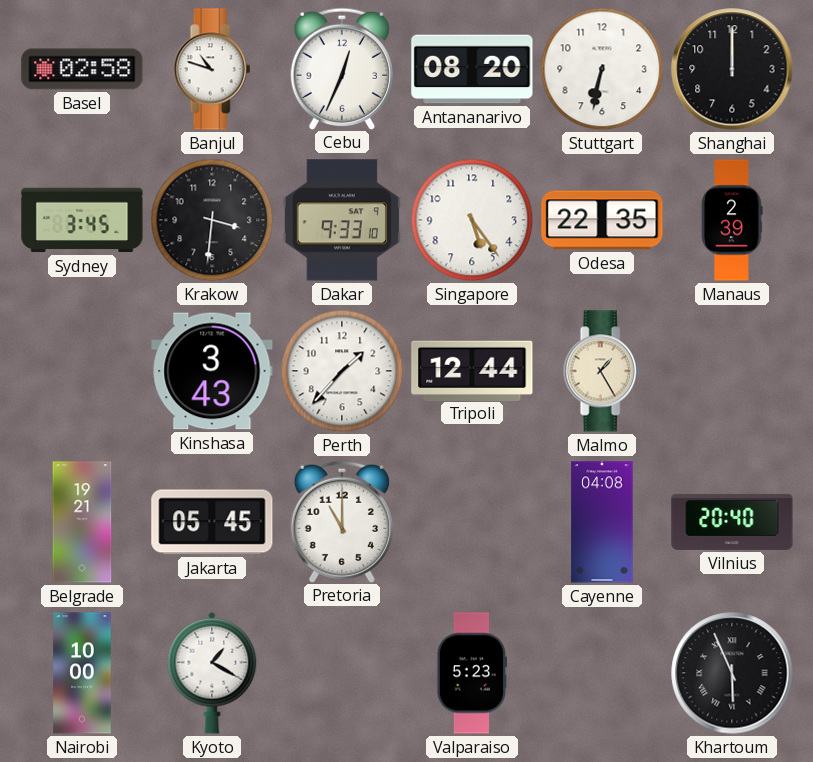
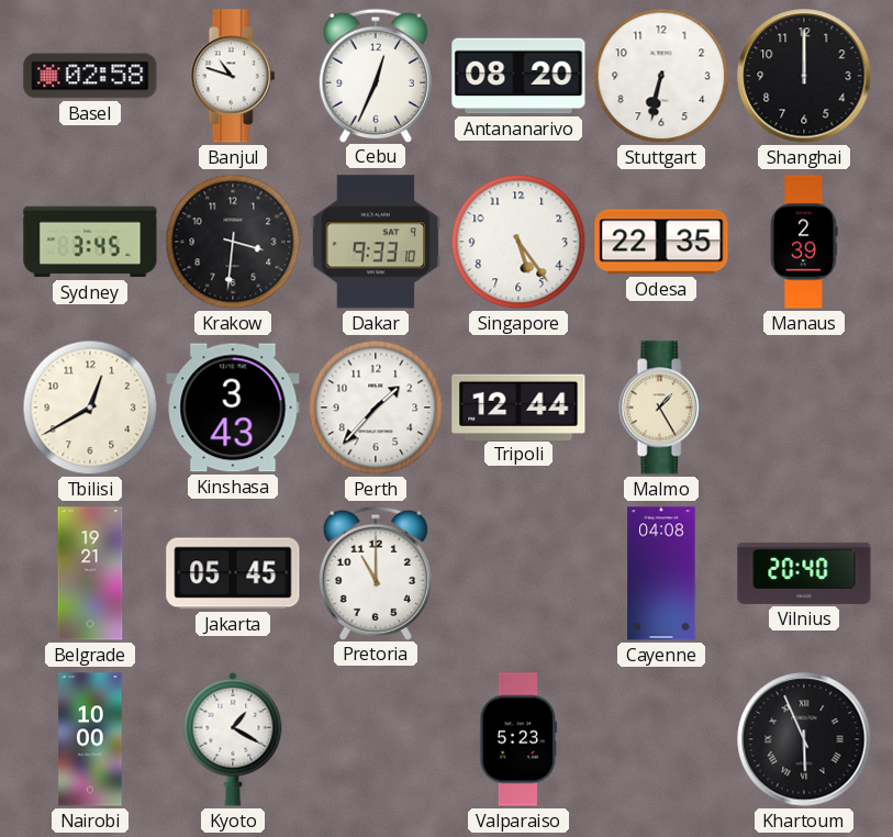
Tbilisi: none -> 12:40 (90, 408)
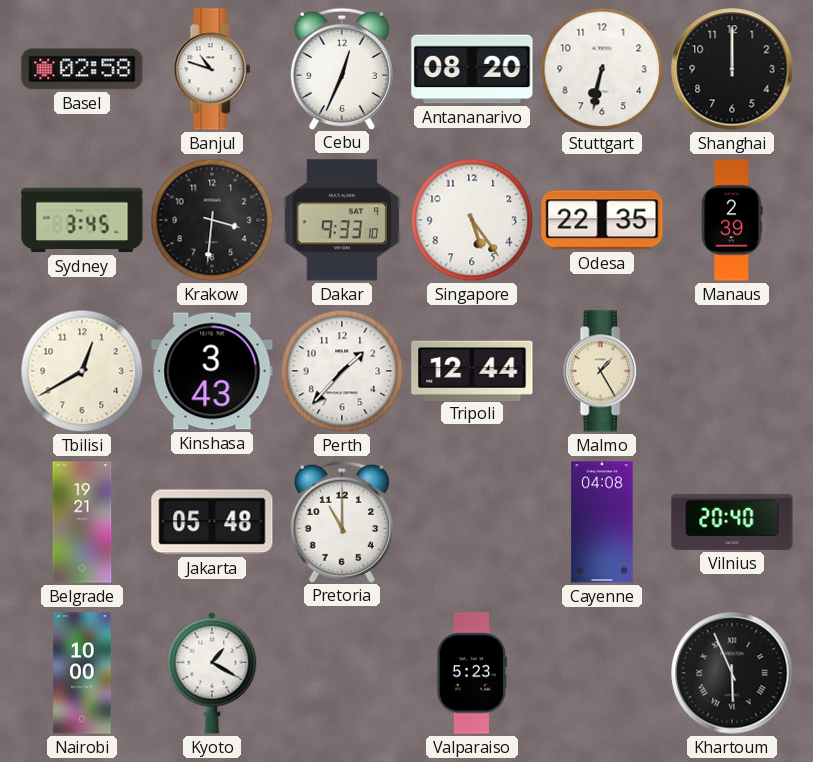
Jakarta: 05:45 -> 05:48 (212, 522)
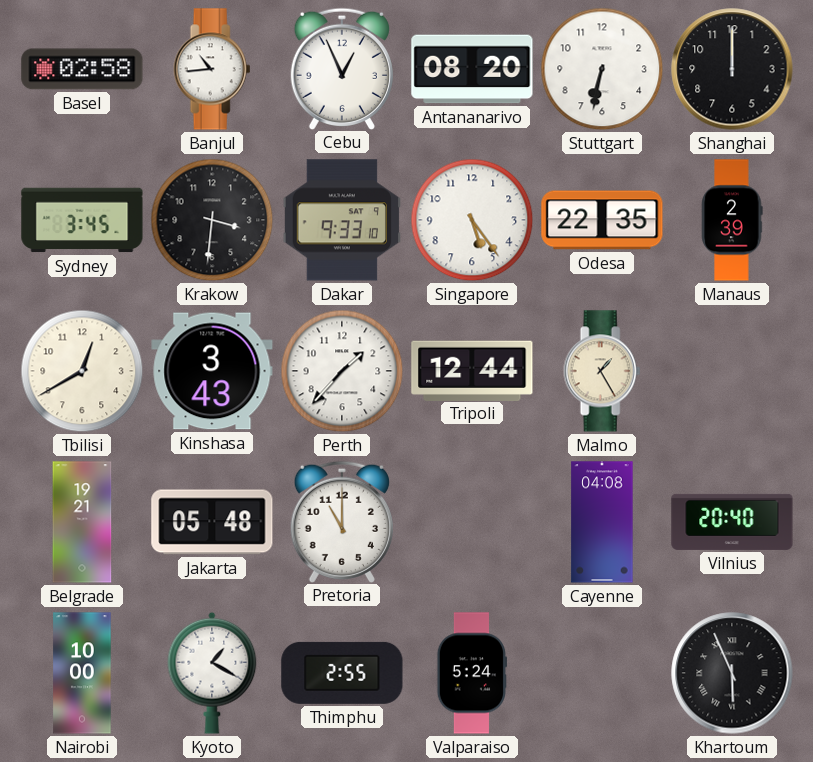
Banjul: 10:48 -> 10:44 (212, 69)
Cebu: 12:34 -> 12:56 (342, 68)
Thimphu: none -> 2:55 (342, 673)
Valparaiso: 5:23 -> 5:24 (472, 673)
